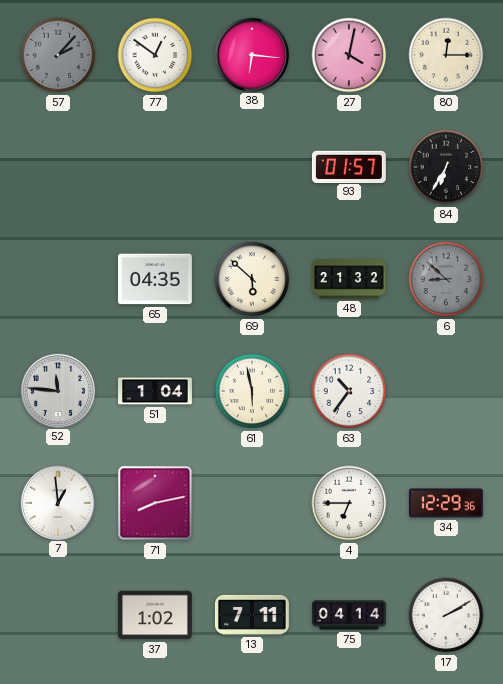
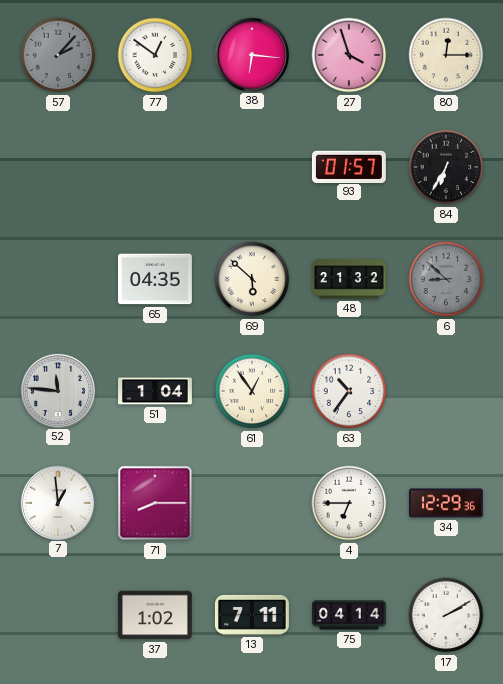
27: 4:02 -> 3:57 (349, 55)
61: 5:58 -> 12:54 (252, 391)
71: 8:13 -> 8:15 (155, 503)
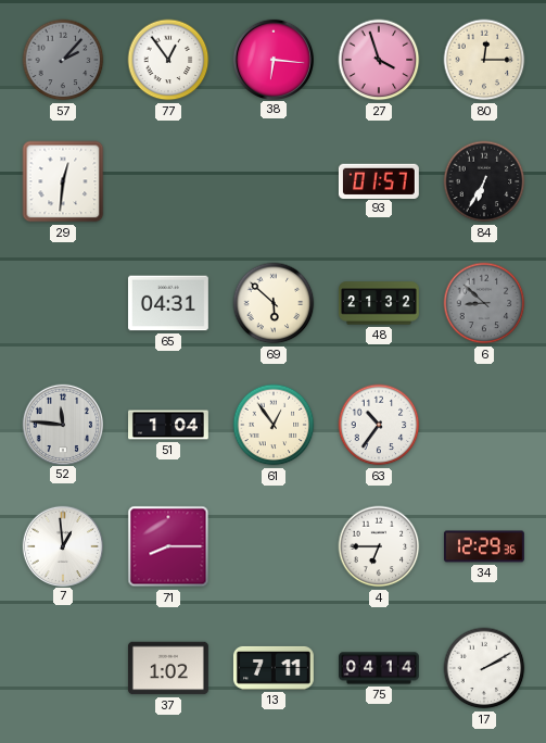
77: 12:51 -> 12:54 (168, 60)
29: none -> 12:31 (63, 181)
65: 04:35 -> 04:31 (168, 303)
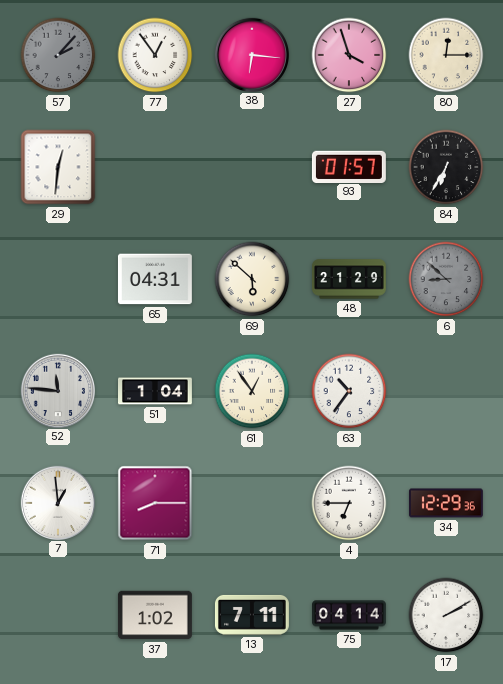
48: 21:32 -> 21:29 (350, 279)
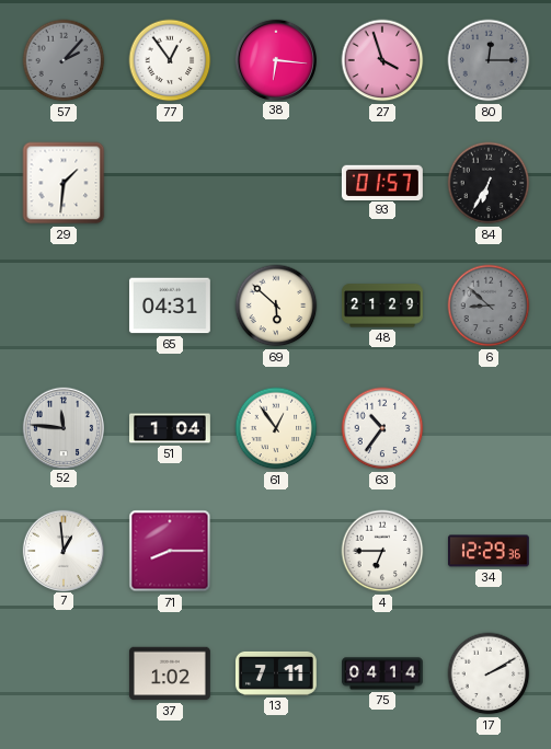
80 dial: cream -> grey (489, 60)
29: 12:31 -> 1:31 (64, 183)
